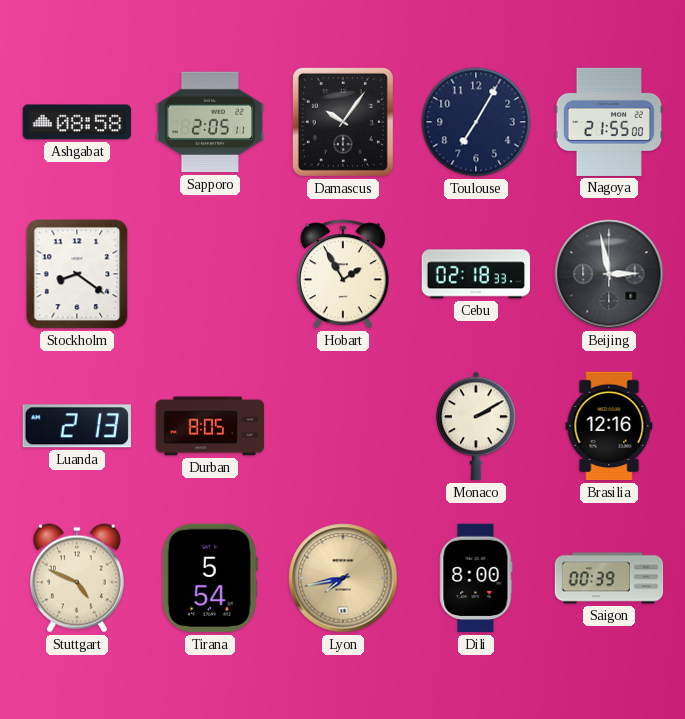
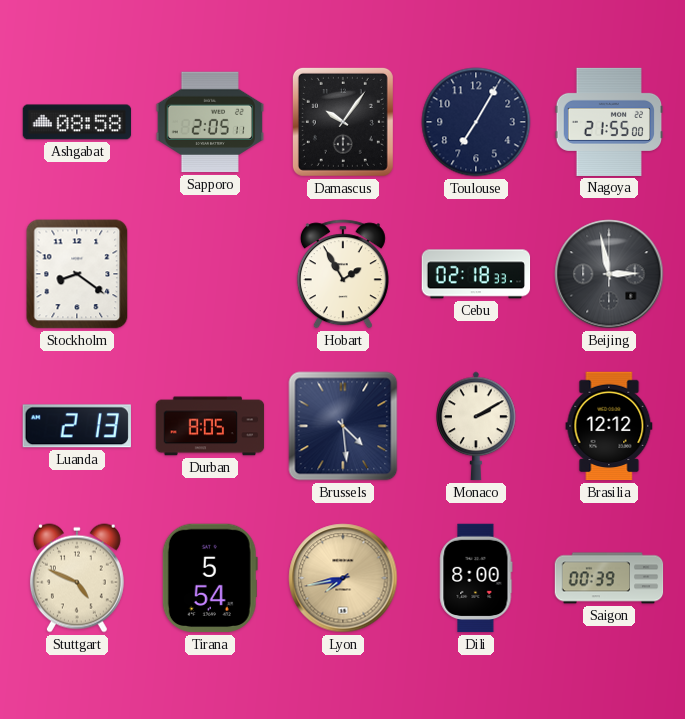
Brussels: none -> 4:29 (343, 426)
Brasilia: 12:16 -> 12:12 (609, 426)
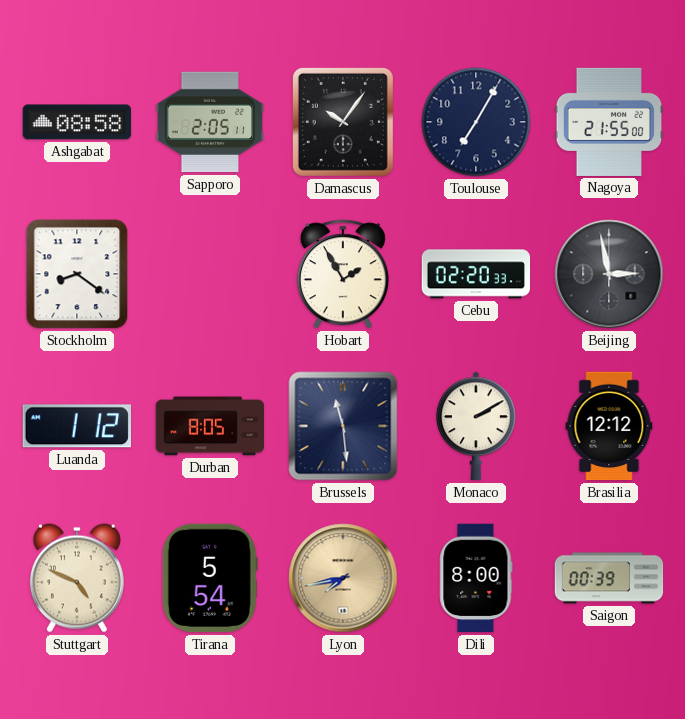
Cebu: 02:18 -> 02:20 (476, 274)
Luanda: 2:13 -> 1:12 (77, 426)
Brussels: 4:29 -> 11:29 (343, 426)
